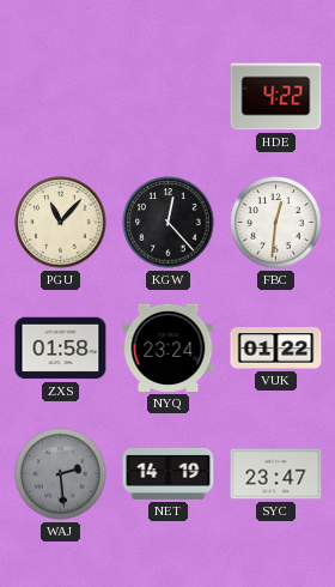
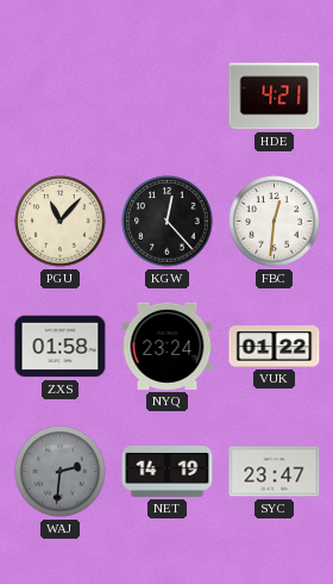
HDE: 4:22 -> 4:21 (275, 97)
WAJ: 2:29 -> 2:31 (61, 472)
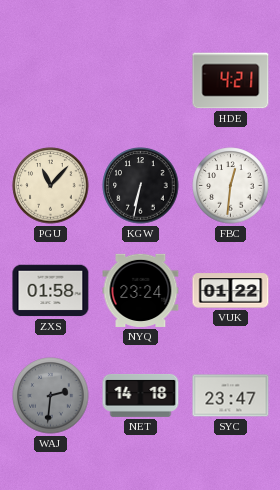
KGW: 12:23 -> 6:32 (141, 186)
NET: 14:19 -> 14:18 (141, 395)
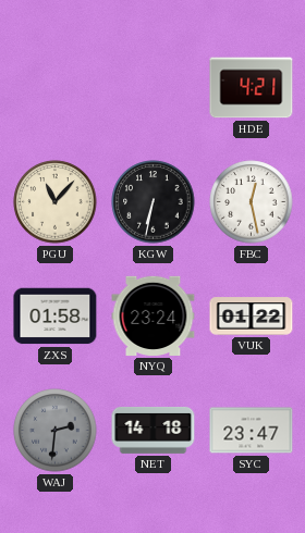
FBC: 12:31 -> 12:28 (252, 202)
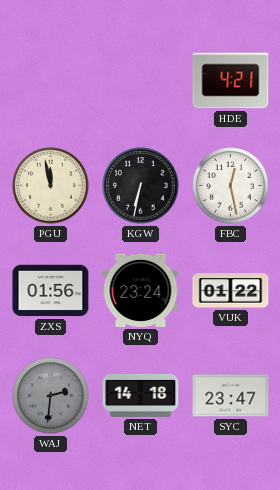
PGU: 11:07 -> 11:58 (51, 186)
ZXS: 01:58 -> 01:56 (51, 291)
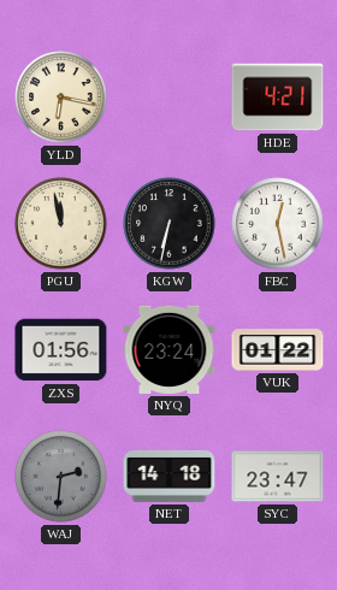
YLD: none -> 6:17 (61, 98)
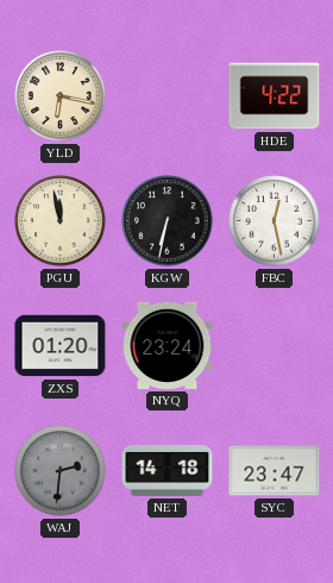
HDE: 4:21 -> 4:22 (275, 96)
ZXS: 01:56 -> 01:20 (61, 346)
VUK: 01:22 -> none (278, 350)
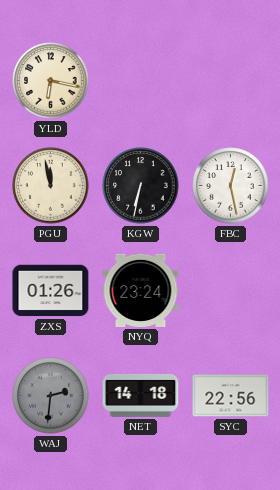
HDE: 4:22 -> none (275, 96)
ZXS: 01:20 -> 01:26 (51, 291)
SYC: 23:47 -> 22:56 (231, 396)
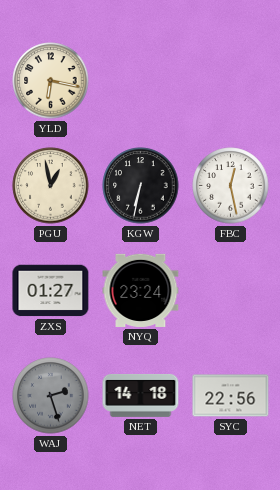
PGU: 11:58 -> 12:58 (51, 186)
ZXS: 01:26 -> 01:27 (51, 291)
WAJ: 2:31 -> 2:27 (51, 396)
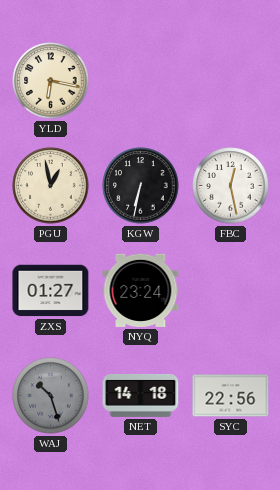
WAJ: 2:27 -> 10:27 (51, 396)
